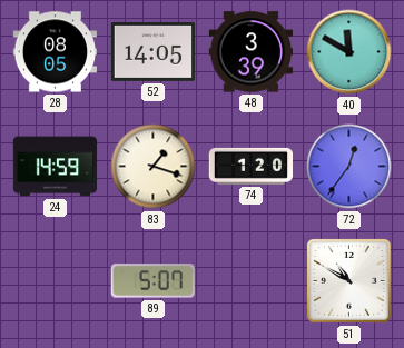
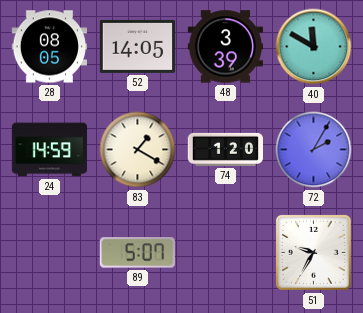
83: 1:18 -> 1:20 (138, 150)
72: 12:36 -> 2:05 (314, 150)
51: 10:50 -> 9:35 (313, 252)
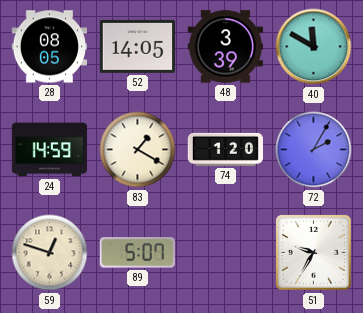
59: none -> 12:48 (50, 253)
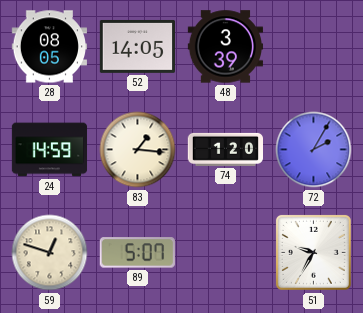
40: 11:50 -> none (314, 47)
83: 1:20 -> 1:16 (138, 150)
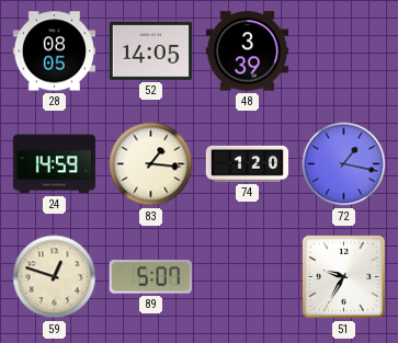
72: 2:05 -> 1:17 (344, 164)
